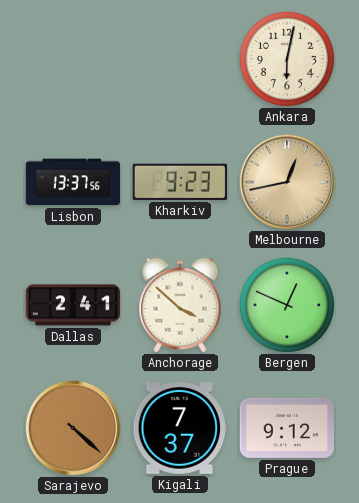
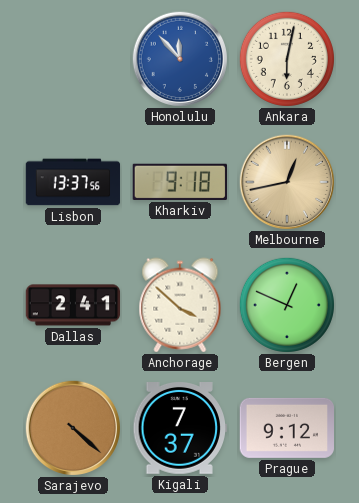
Honolulu: none -> 11:53 (179, 58)
Kharkiv: 9:23 -> 9:18 (180, 182)
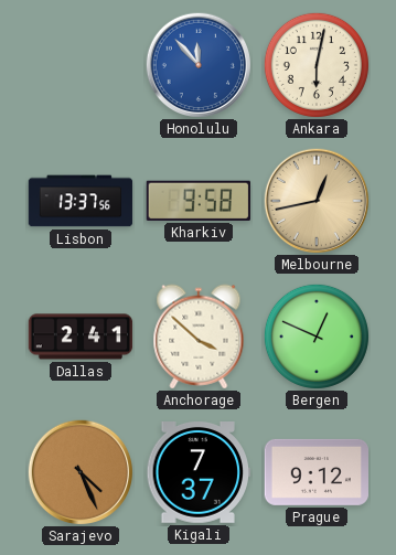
Kharkiv: 9:18 -> 9:58 (199, 201)
Sarajevo: 4:22 -> 4:26 (79, 471)
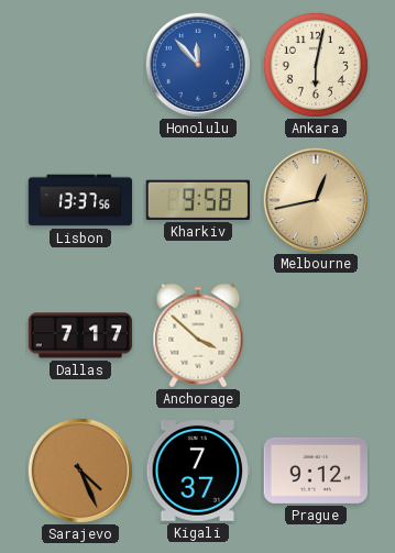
Dallas: 2:41 -> 7:17 (80, 335)
Bergen: 12:49 -> none (317, 337)
